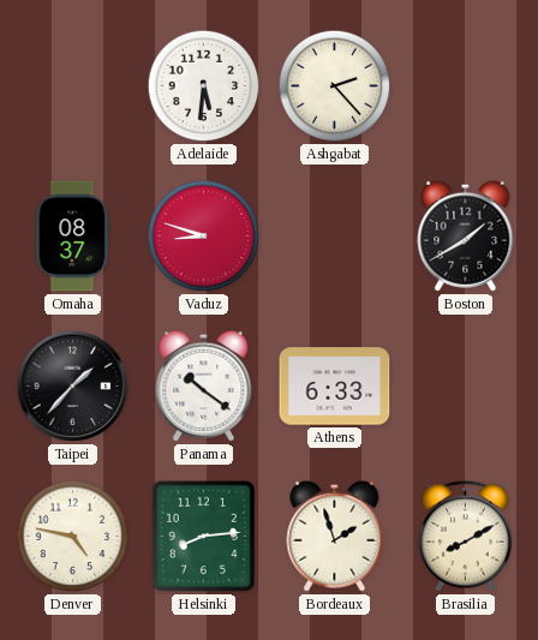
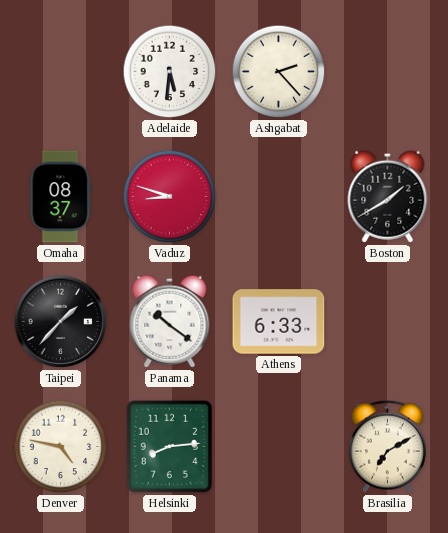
Bordeaux: 1:57 -> none (335, 536)
Brasilia: 8:10 -> 7:10 (387, 446)
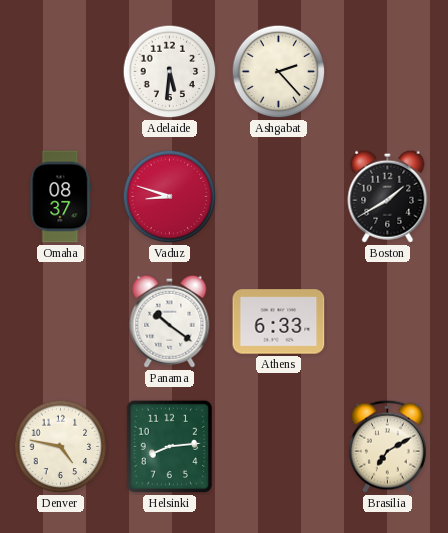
Taipei: 1:37 -> none (61, 322)
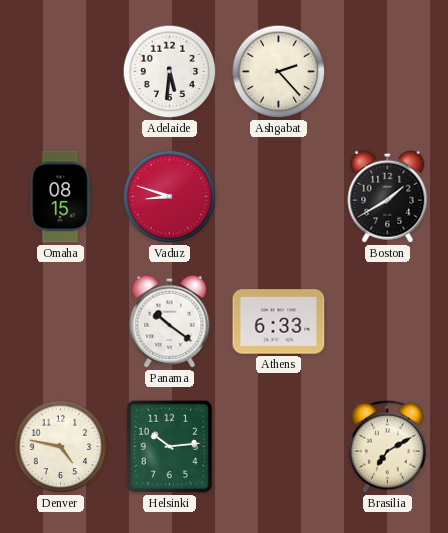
Omaha: 08:37 -> 08:15 (61, 197)
Helsinki: 8:14 -> 10:14 (170, 447)
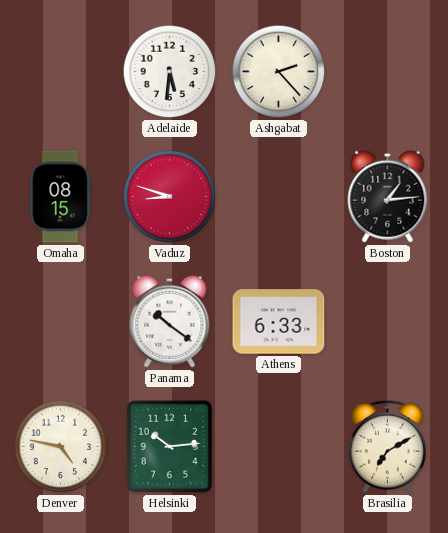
Boston: 1:40 -> 1:14 (388, 196)
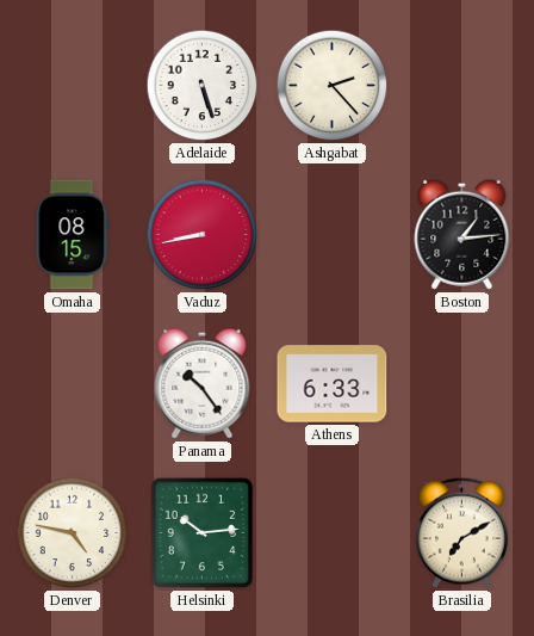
Adelaide: 5:31 -> 5:27 (203, 86)
Vaduz: 8:48 -> 8:43 (203, 235)
Panama: 10:21 -> 10:24 (203, 383)
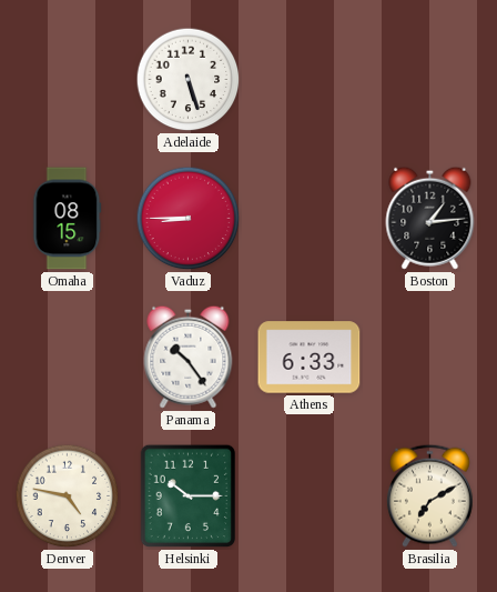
Ashgabat: 2:23 -> none (333, 86)
Vaduz: 8:43 -> 8:45 (189, 219)
Helsinki: 10:14 -> 10:15 (189, 496)
